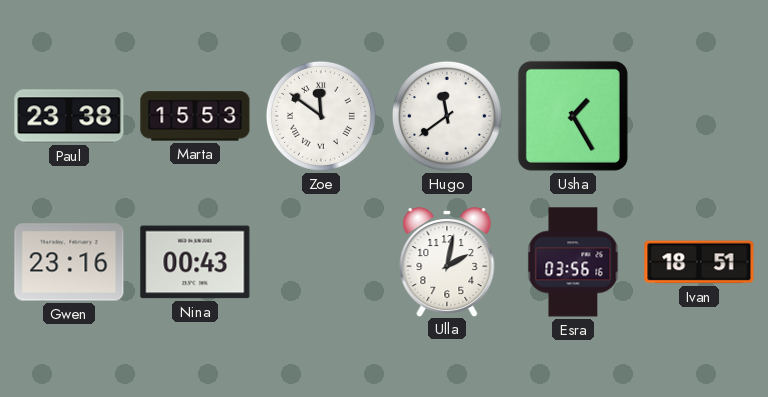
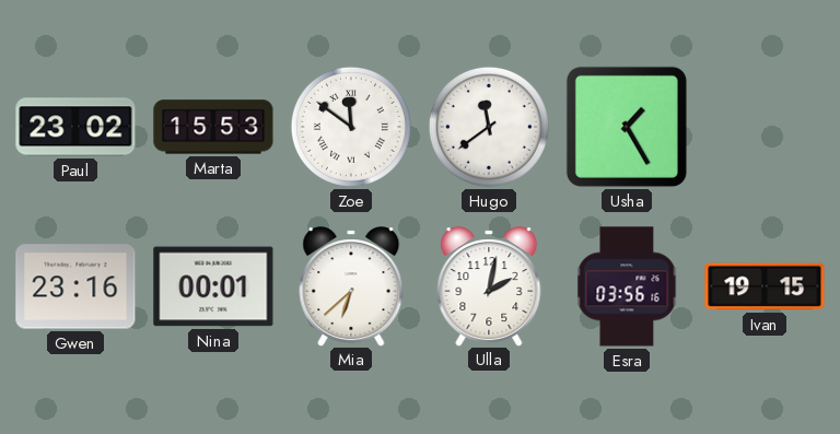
Paul: 23:38 -> 23:02 (75, 127)
Nina: 00:43 -> 00:01 (213, 286)
Mia: none -> 6:38 (351, 286)
Ivan: 18:51 -> 19:15 (765, 286)
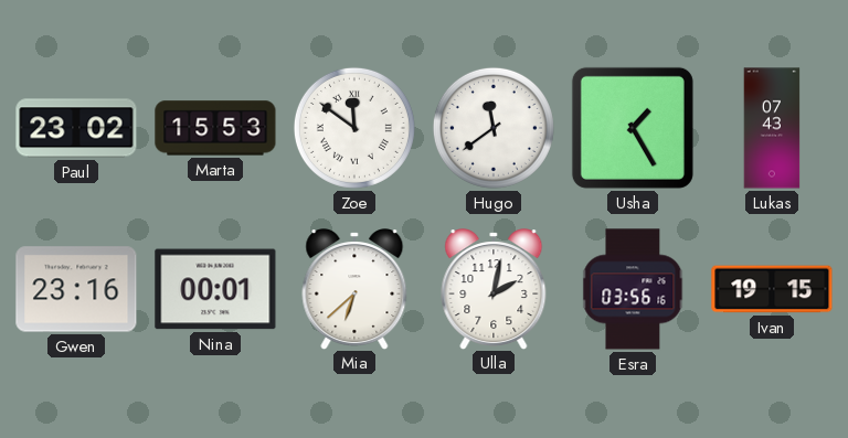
Lukas: none -> 07:43 (772, 128)
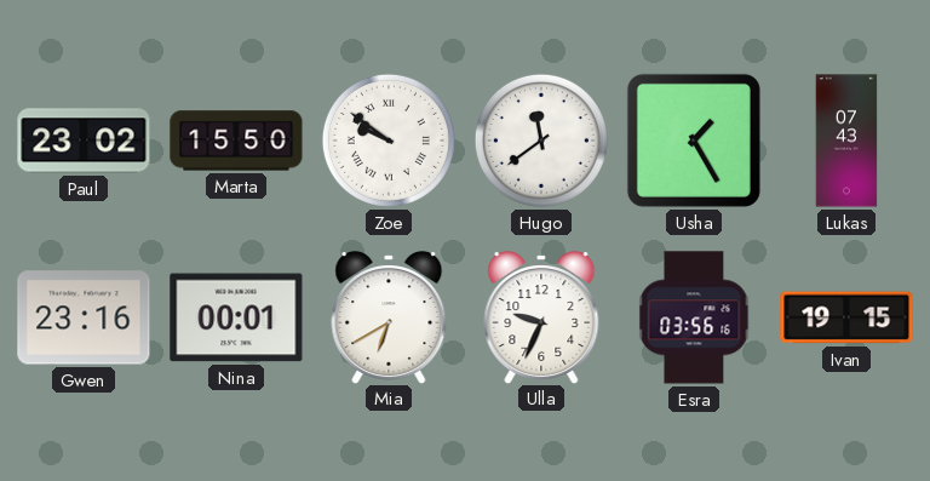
Marta: 15:53 -> 15:50 (236, 141)
Zoe: 11:51 -> 9:51 (389, 141)
Mia: 6:38 -> 6:40 (389, 317)
Ulla: 2:02 -> 9:34 (541, 317)
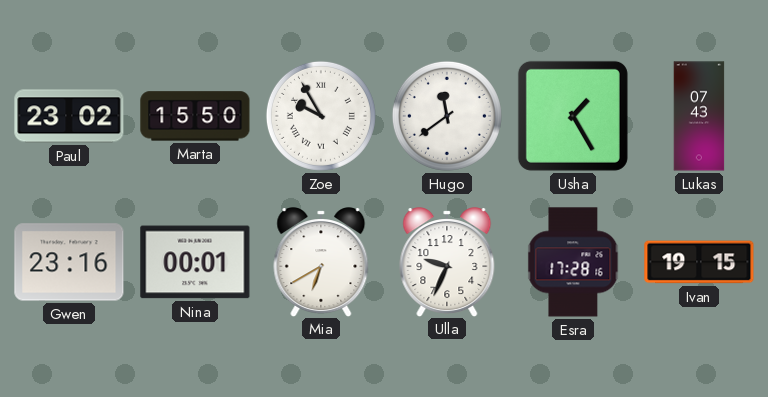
Zoe: 9:51 -> 9:55 (321, 116)
Esra: 03:56 -> 17:28 (573, 262)
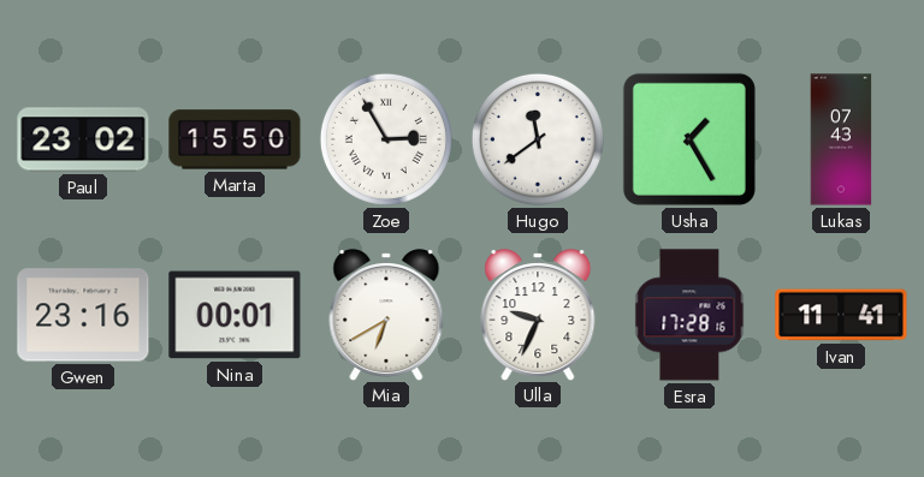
Zoe: 9:55 -> 2:55 (386, 139)
Ivan: 19:15 -> 11:41 (841, 315)
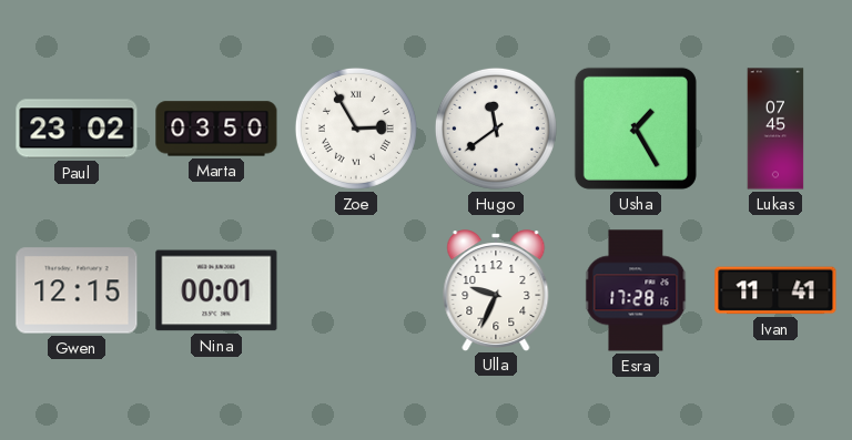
Marta: 15:50 -> 03:50 (216, 129)
Lukas: 07:43 -> 07:45 (775, 129)
Gwen: 23:16 -> 12:15 (77, 290)
Mia: 6:40 -> none (386, 315)
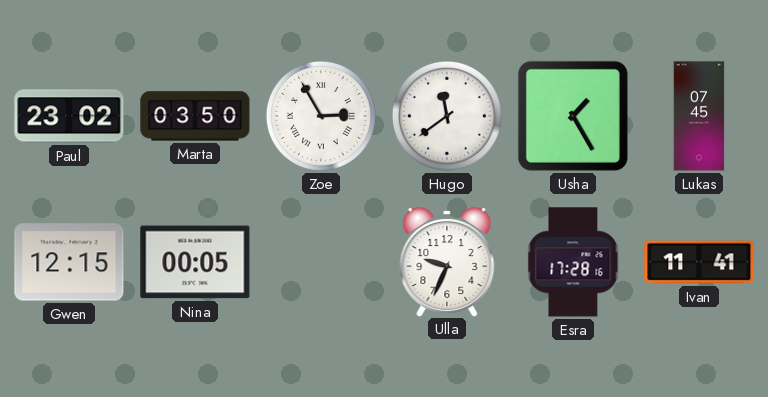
Nina: 00:01 -> 00:05 (195, 262)
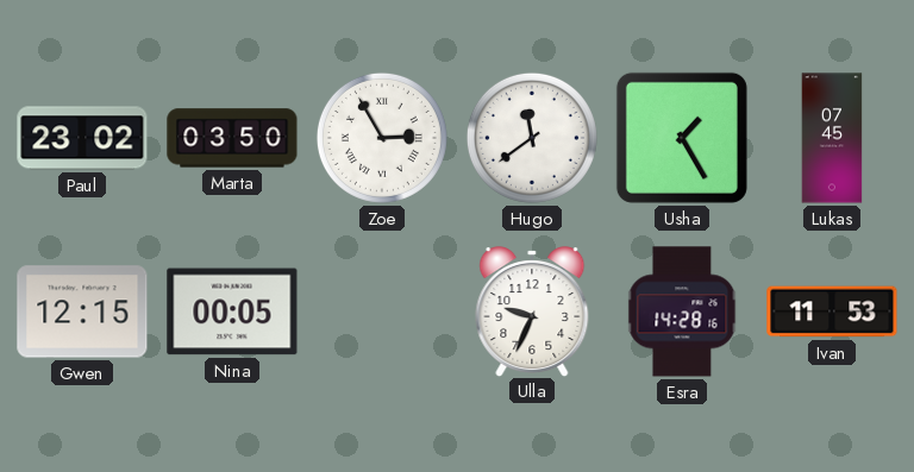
Esra: 17:28 -> 14:28 (682, 311)
Ivan: 11:41 -> 11:53 (832, 311)
